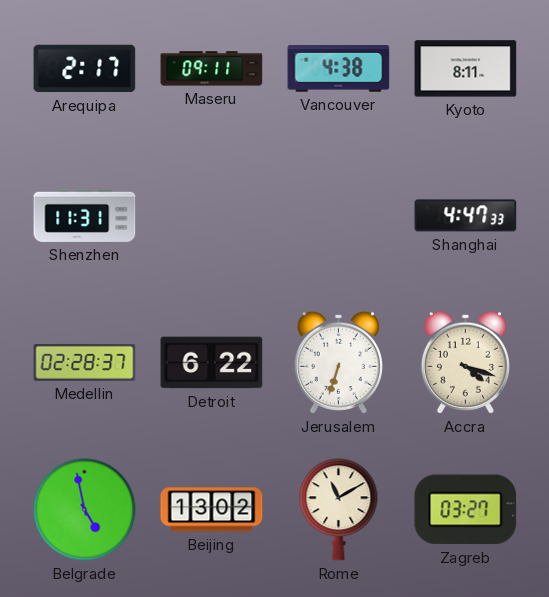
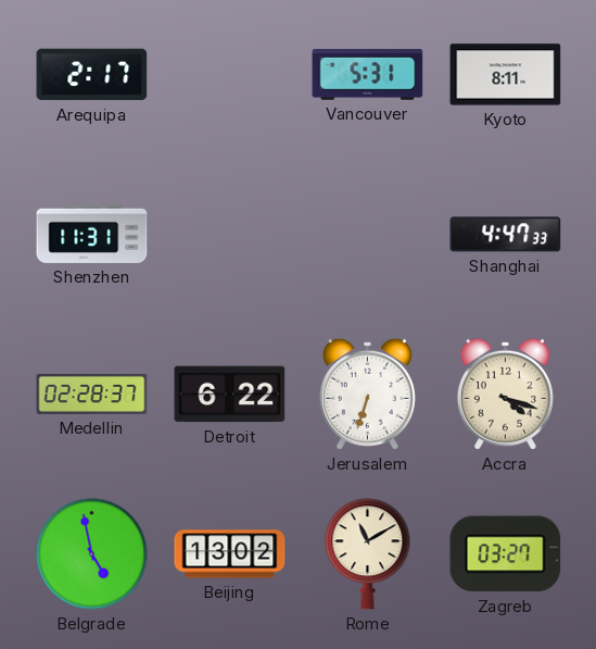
Maseru: 09:11 -> none (212, 69)
Vancouver: 4:38 -> 5:31 (368, 75)
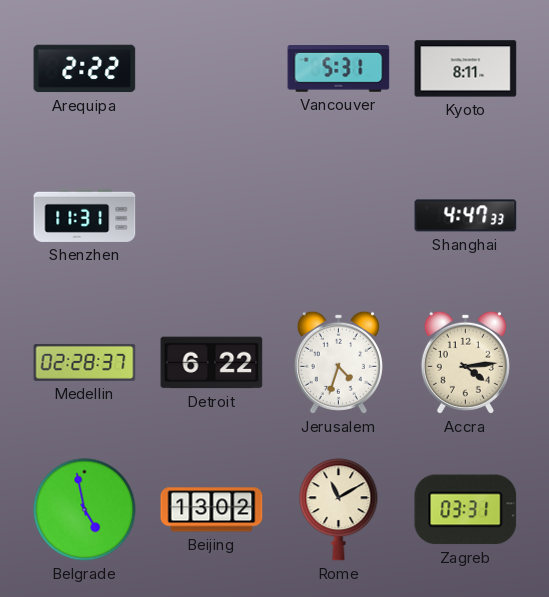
Arequipa: 2:17 -> 2:22 (85, 69)
Jerusalem: 6:33 -> 4:33 (338, 362)
Accra: 4:18 -> 4:14 (465, 362)
Zagreb: 03:27 -> 03:31 (466, 510)
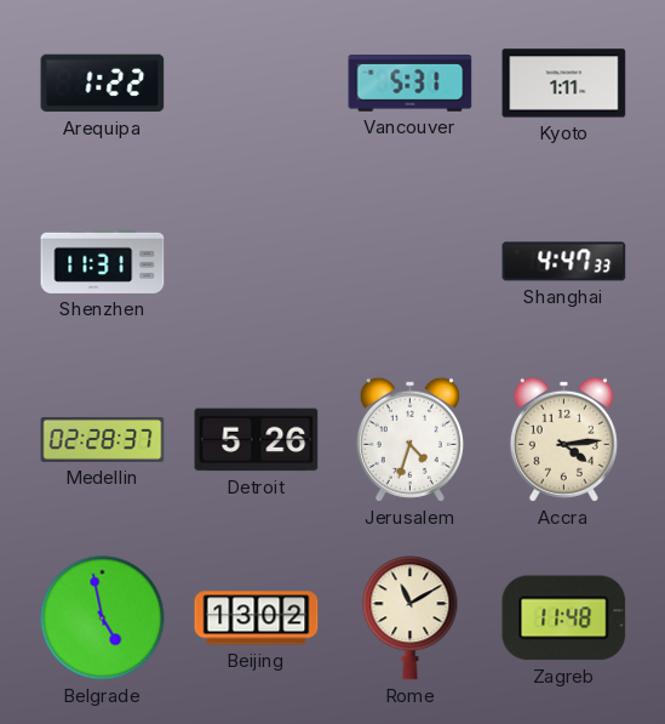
Arequipa: 2:22 -> 1:22 (103, 84)
Kyoto: 8:11 -> 1:11 (564, 84)
Detroit: 6:22 -> 5:26 (257, 440)
Zagreb: 03:31 -> 11:48 (564, 618)
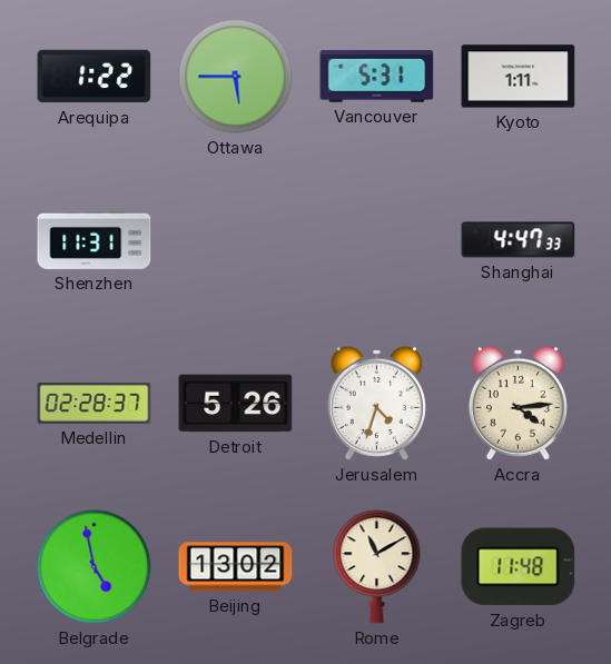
Ottawa: none -> 5:45 (236, 77)
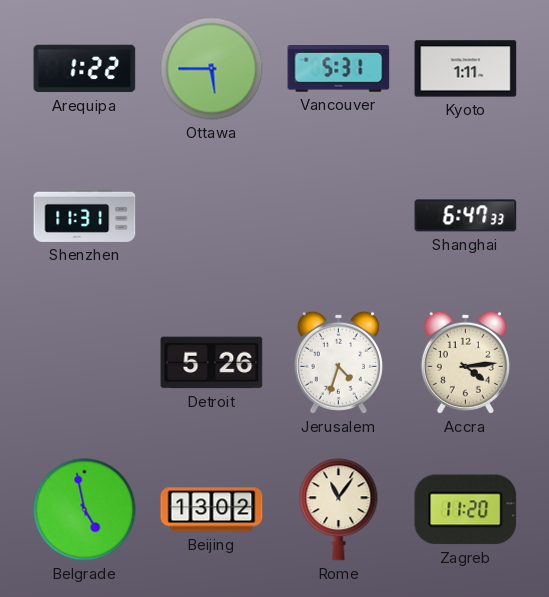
Shanghai: 4:47 -> 6:47 (466, 216)
Medellin: 02:28 -> none (95, 403)
Rome: 11:10 -> 11:06 (339, 510)
Zagreb: 11:48 -> 11:20 (466, 510)
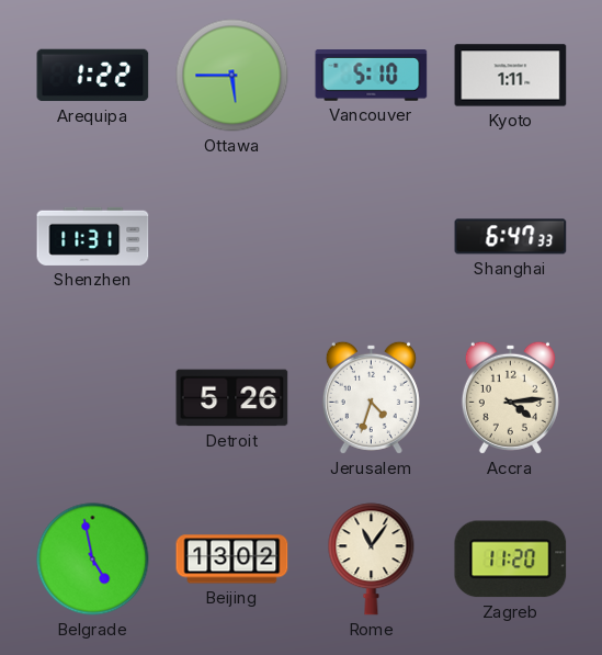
Vancouver: 5:31 -> 5:10 (372, 76)
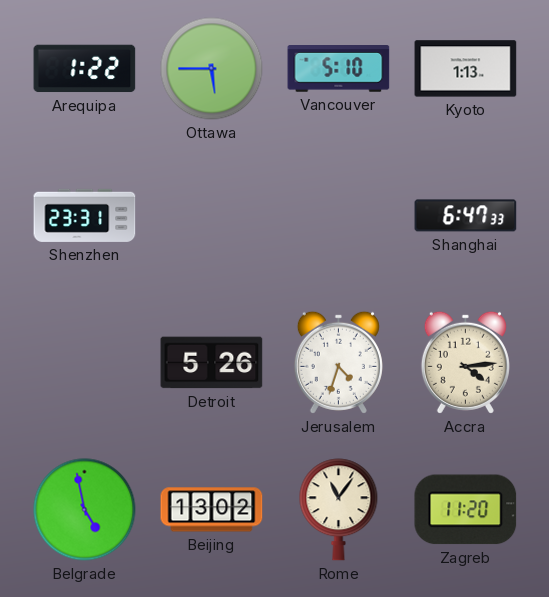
Kyoto: 1:11 -> 1:13 (466, 69)
Shenzhen: 11:31 -> 23:31 (85, 215)
